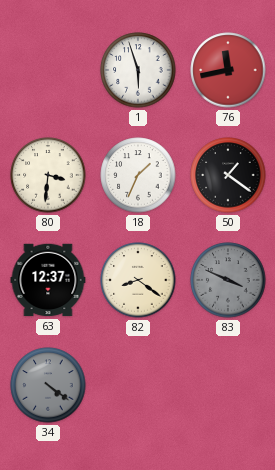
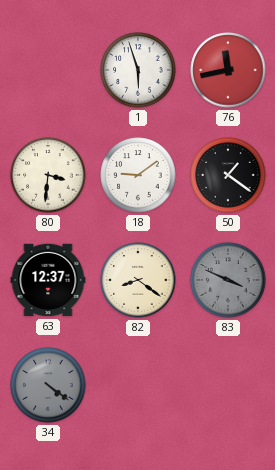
18: 1:34 -> 9:09 (138, 175)
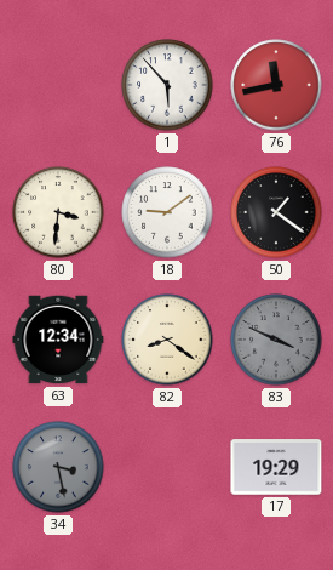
1: 5:57 -> 5:53 (167, 85)
63: 12:37 -> 12:34 (58, 340)
34: 4:21 -> 3:28 (58, 467)
17: none -> 19:29 (276, 467)
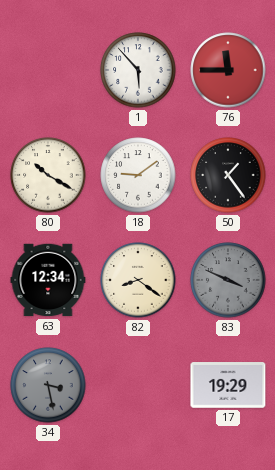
76: 11:43 -> 11:45 (228, 70)
80: 3:31 -> 10:20 (48, 175)
50: 1:21 -> 1:24 (228, 175)
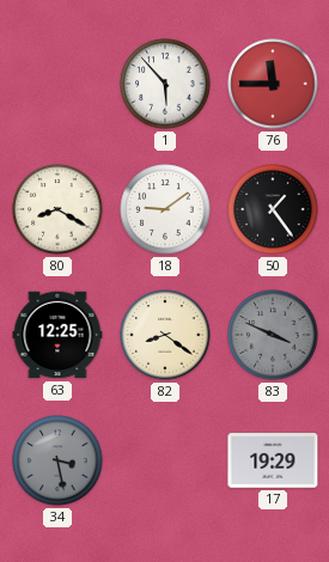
80: 10:20 -> 8:20 (57, 209)
63: 12:34 -> 12:25 (57, 335)
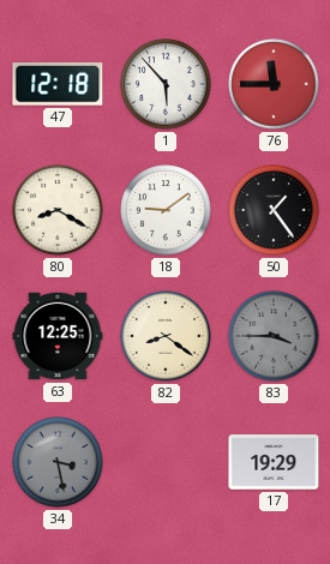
47: none -> 12:18 (58, 85)
83: 3:49 -> 3:45 (274, 336)
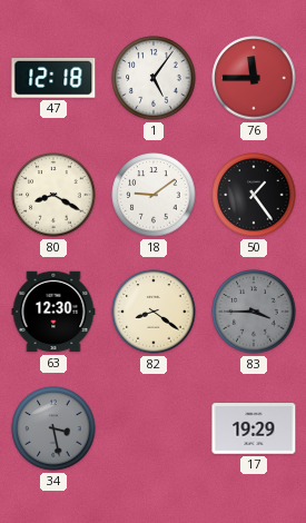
1: 5:53 -> 5:06 (154, 78)
63: 12:25 -> 12:30 (53, 312)
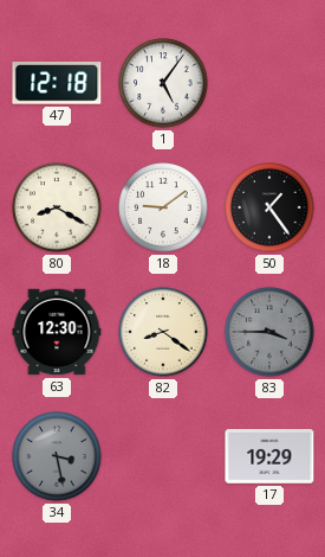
76: 11:45 -> none (254, 78)
